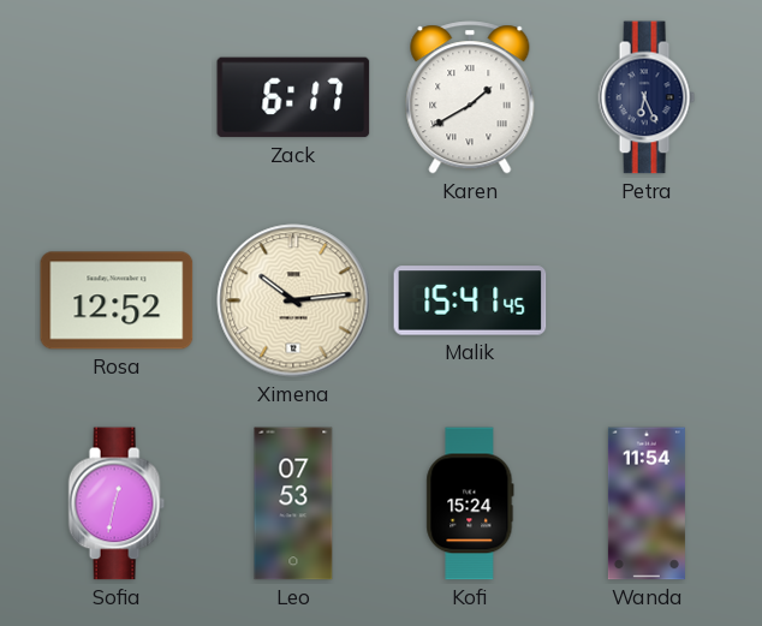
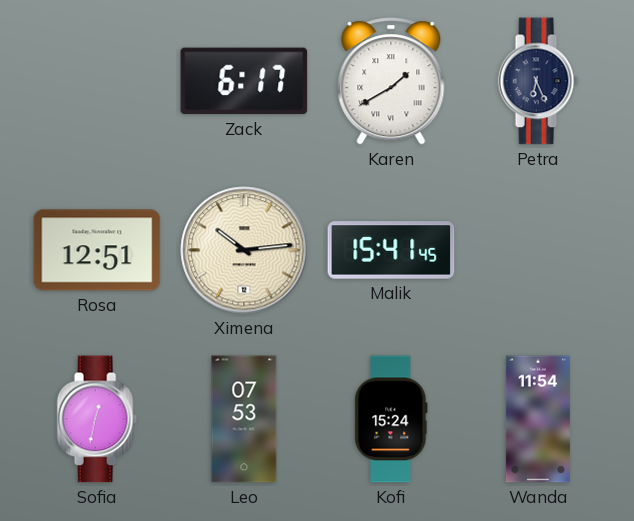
Rosa: 12:52 -> 12:51 (97, 250)
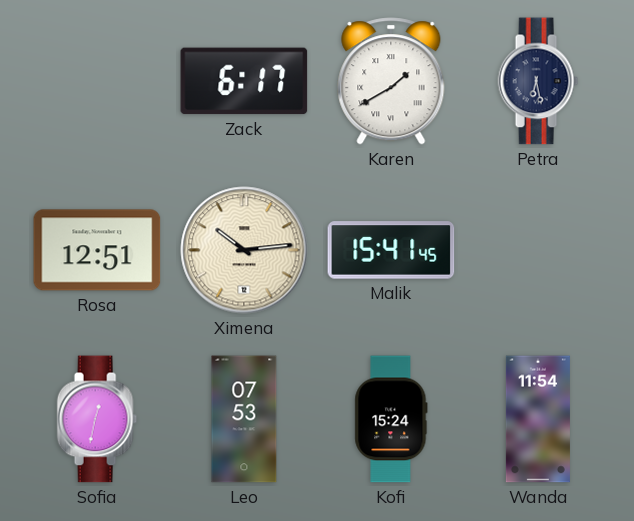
Petra: 6:26 -> 6:28 (538, 81)
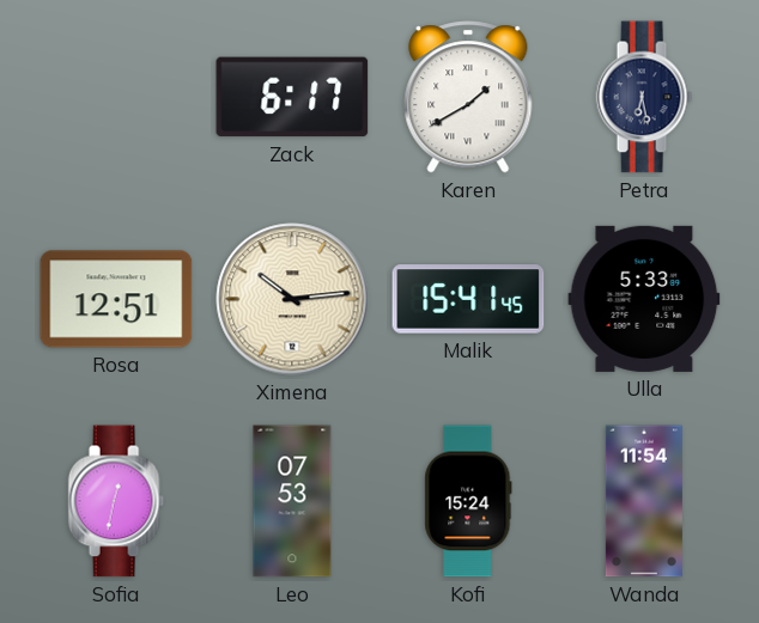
Ulla: none -> 5:33 (644, 299)
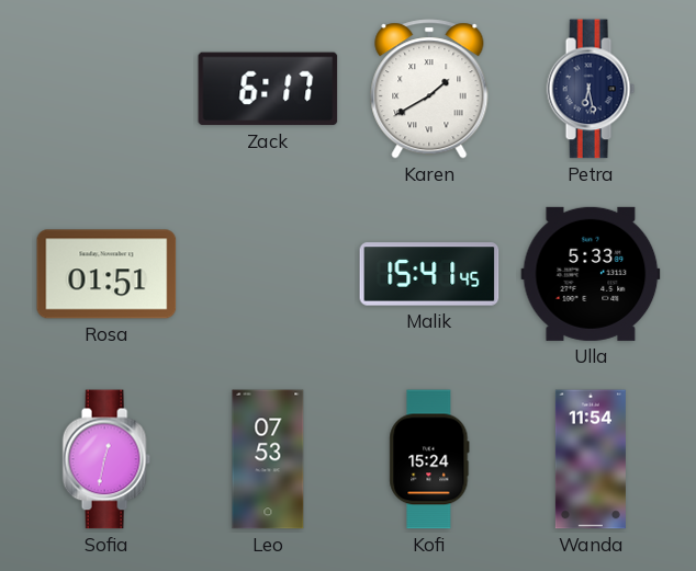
Rosa: 12:51 -> 01:51 (106, 274)
Ximena: 10:14 -> none (292, 299)
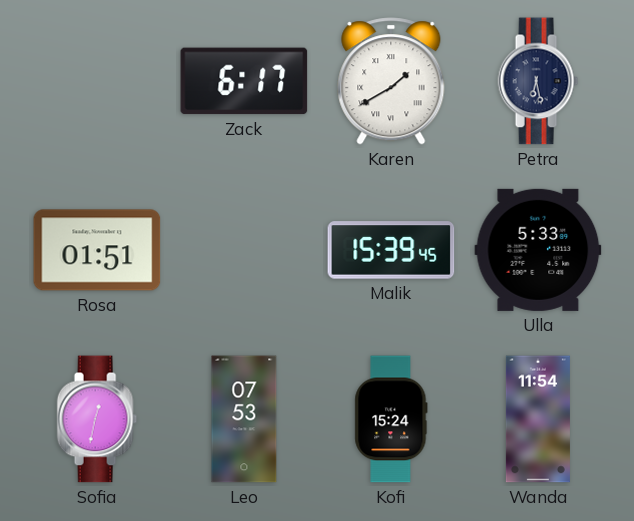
Malik: 15:41 -> 15:39 (391, 250)
